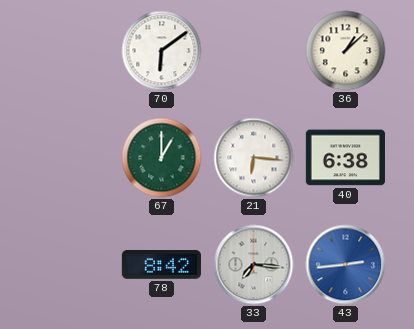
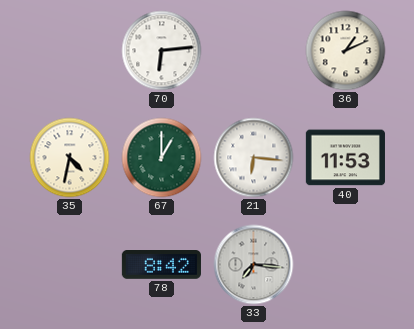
70: 6:09 -> 6:14 (162, 51)
36: 1:08 -> 1:11 (346, 51)
35: none -> 4:32 (70, 158)
40: 6:38 -> 11:53 (345, 158)
43: 2:44 -> none (346, 265)
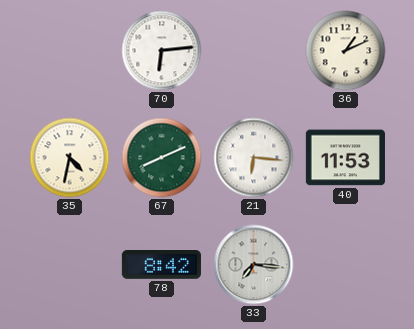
67: 1:00 -> 8:11 (162, 158)
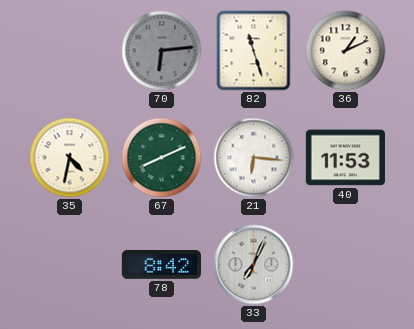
70 dial: white -> grey (162, 51)
82: none -> 11:27 (254, 51)
33: 7:16 -> 7:04 (254, 265)
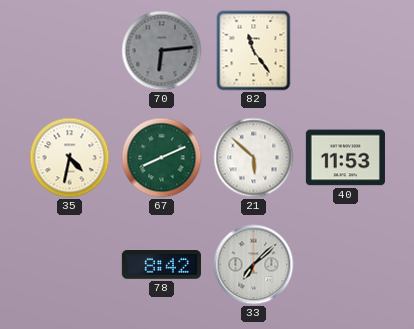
82: 11:27 -> 11:24 (254, 51)
36: 1:11 -> none (346, 51)
21: 6:16 -> 5:52 (254, 158)
33: 7:04 -> 7:08 (254, 265)
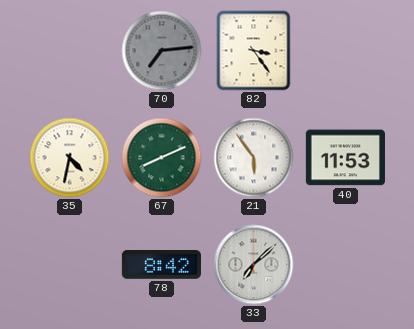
70: 6:14 -> 7:14 (162, 51)
82: 11:24 -> 3:24 (254, 51)
21: 5:52 -> 5:54 (254, 158)
